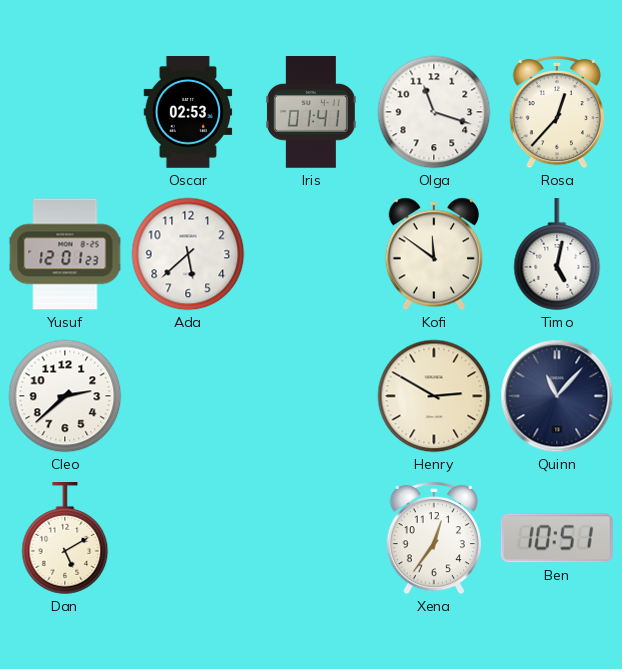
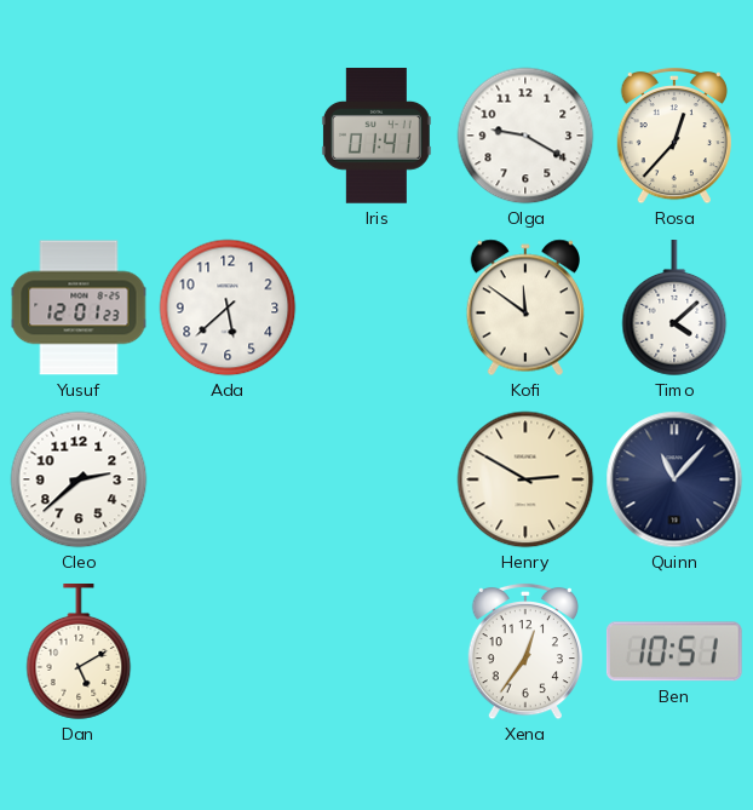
Oscar: 02:53 -> none (188, 113)
Olga: 11:18 -> 9:20 (525, 136)
Timo: 5:02 -> 4:08 (674, 309)
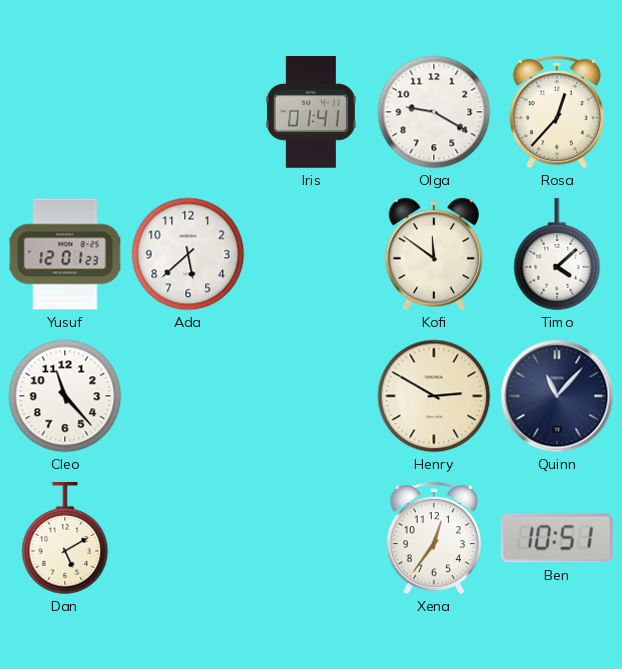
Cleo: 2:38 -> 11:23 (65, 396)
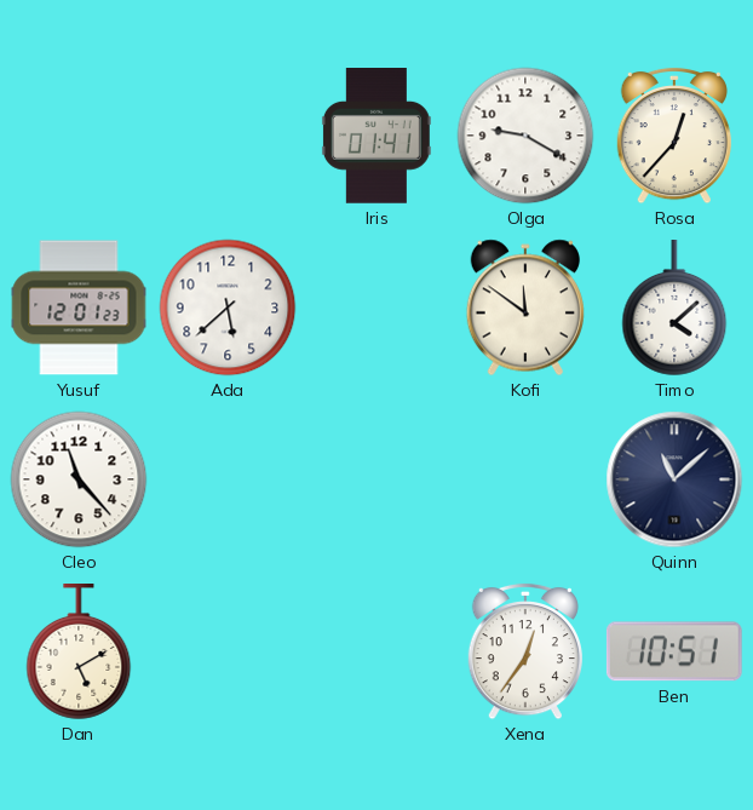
Henry: 2:50 -> none (434, 396)
Quinn: 11:07 -> 11:08 (674, 479)
